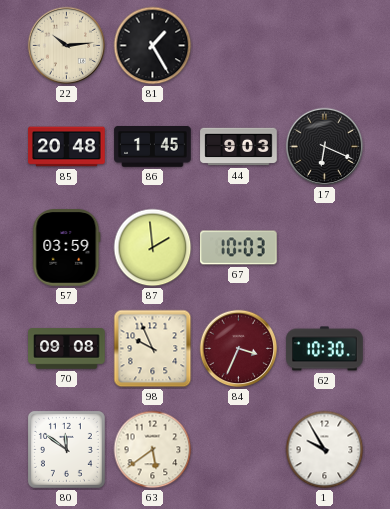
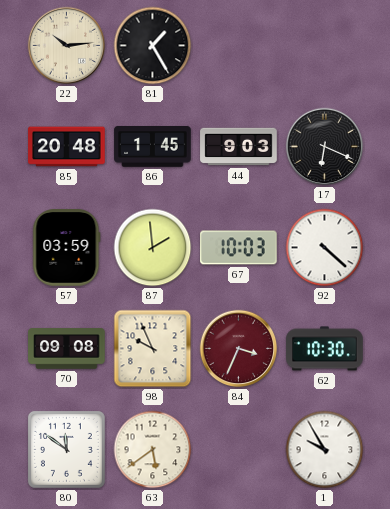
92: none -> 4:22 (325, 248)
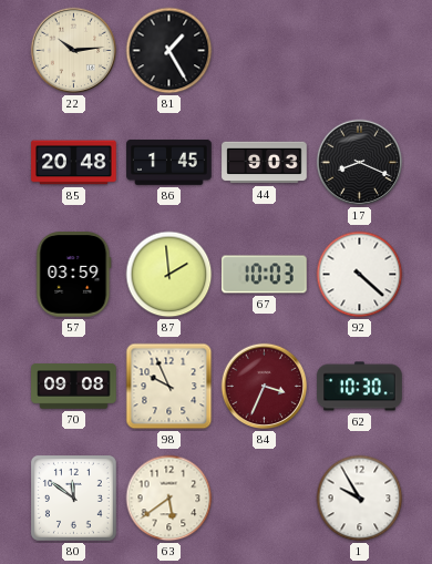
17: 6:19 -> 8:19 (360, 163)
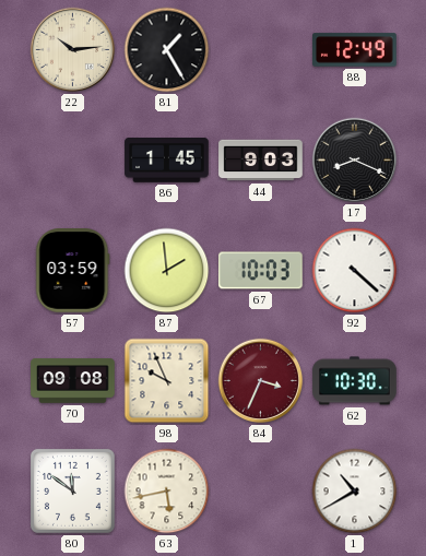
88: none -> 12:49 (355, 50)
85: 20:48 -> none (74, 163)
63: 5:39 -> 5:43 (167, 492)
1: 9:55 -> 10:40 (355, 492)
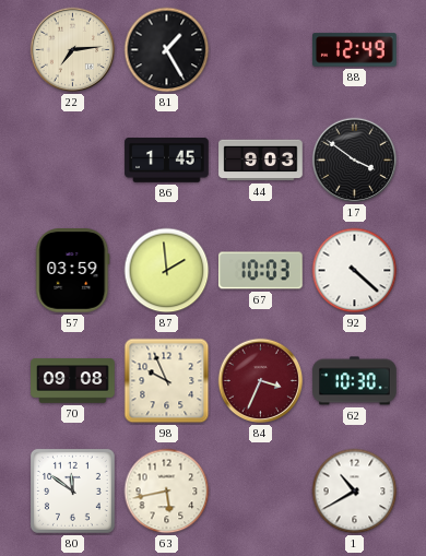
22: 10:14 -> 7:14 (73, 50)
17: 8:19 -> 3:51 (355, 161)
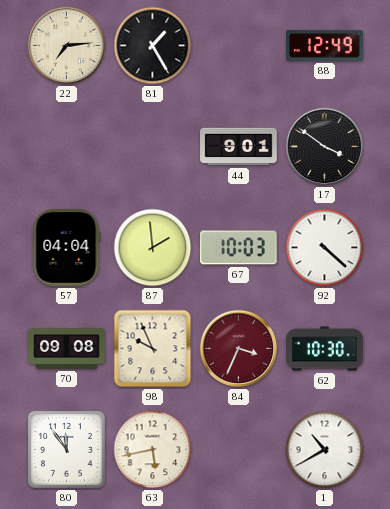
86: 1:45 -> none (167, 161)
44: 9:03 -> 9:01 (239, 147)
57: 03:59 -> 04:04 (67, 248)
80: 11:51 -> 11:54 (66, 449)
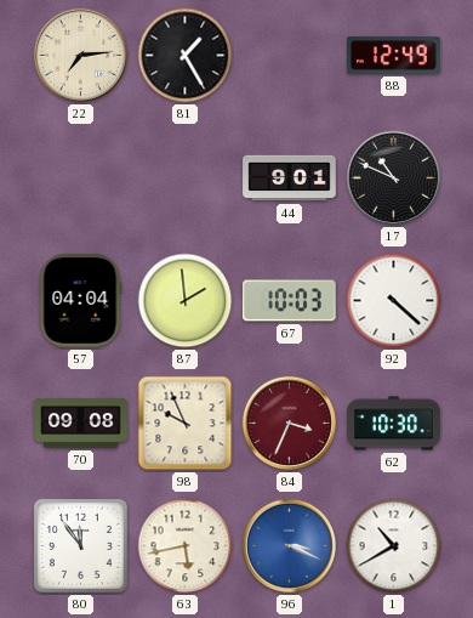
17: 3:51 -> 10:49 (394, 178)
96: none -> 3:19 (290, 546)
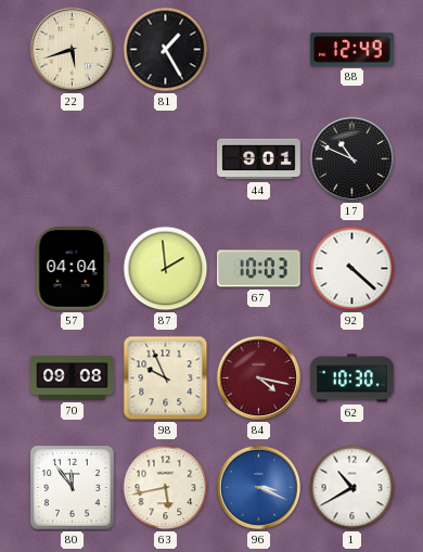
22: 7:14 -> 5:42 (73, 50)
84: 3:34 -> 4:17 (259, 378)
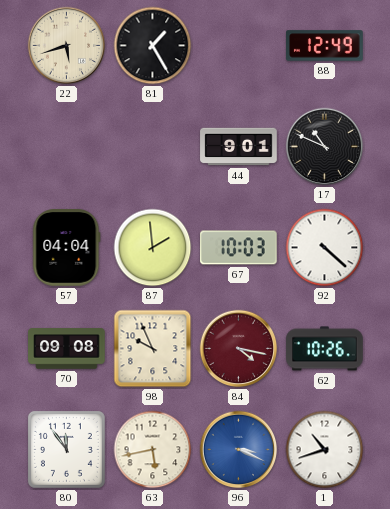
62: 10:30 -> 10:26 (325, 349)
1: 10:40 -> 10:42 (325, 450)
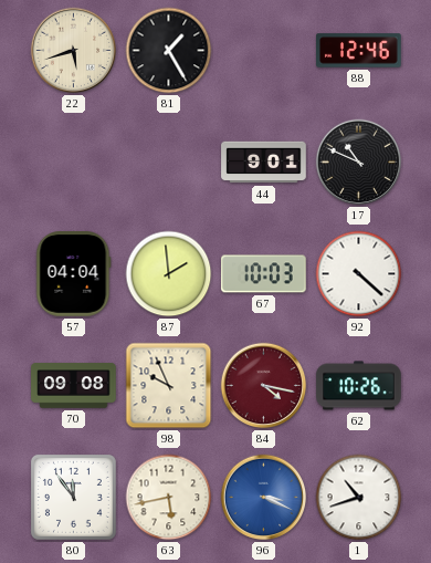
88: 12:49 -> 12:46 (359, 51)
